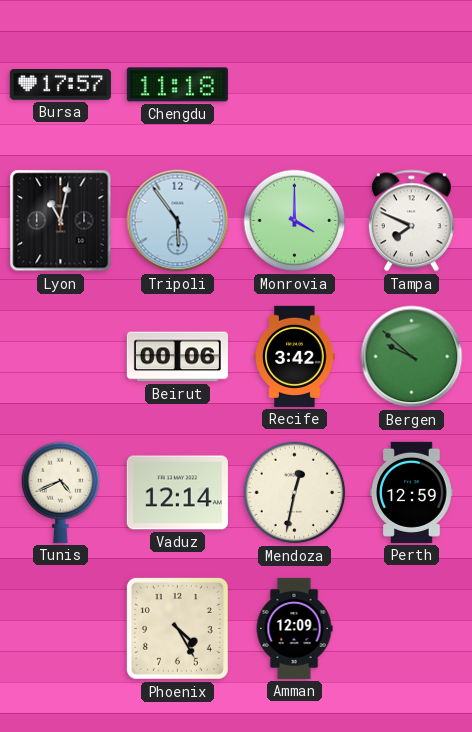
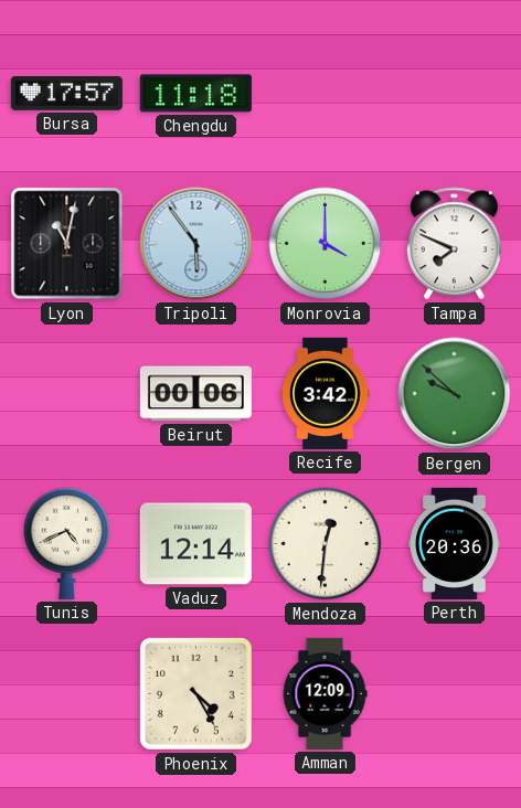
Mendoza: 12:32 -> 12:31 (326, 544)
Perth: 12:59 -> 20:36 (455, 543)
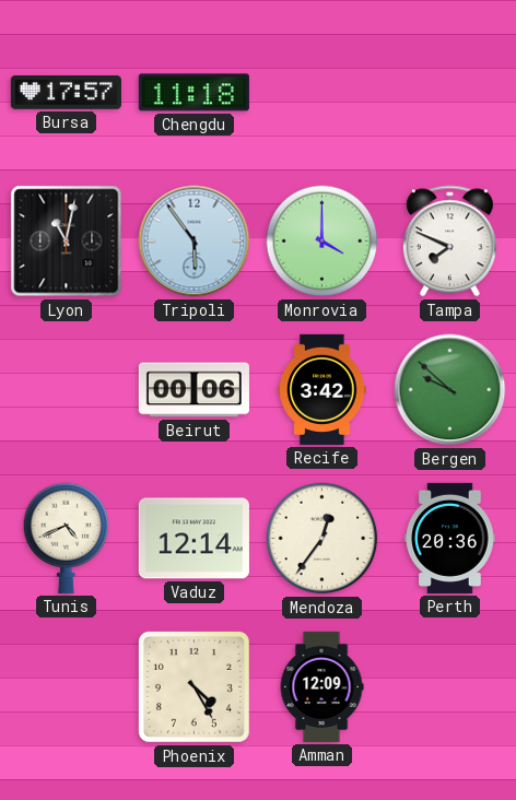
Mendoza: 12:31 -> 12:36 (322, 539)
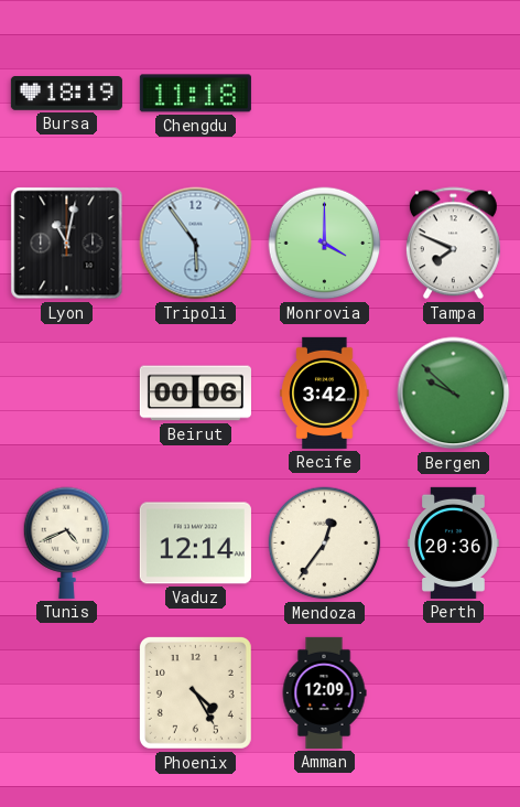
Bursa: 17:57 -> 18:19 (66, 94)
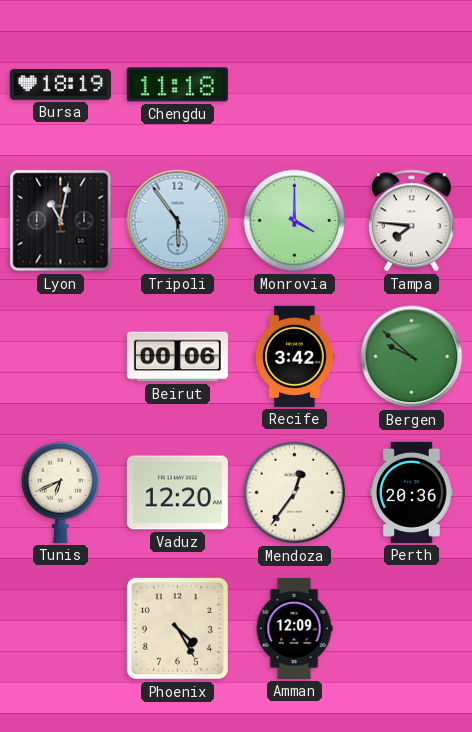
Tampa: 7:49 -> 7:46 (411, 221)
Tunis: 4:41 -> 6:41 (61, 492)
Vaduz: 12:14 -> 12:20 (177, 493)
